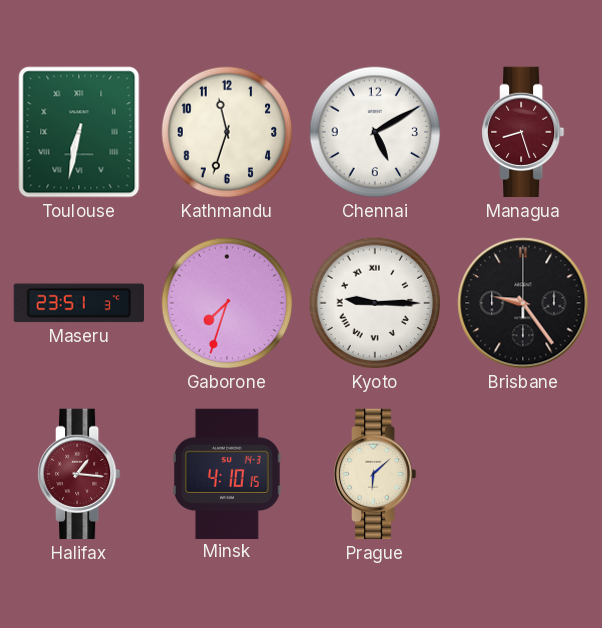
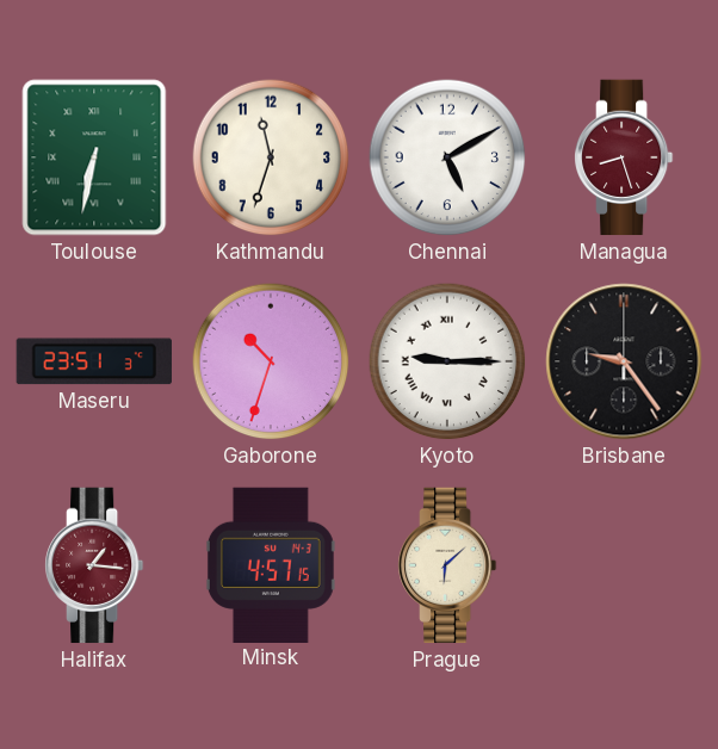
Gaborone: 7:33 -> 10:33 (271, 361)
Minsk: 4:10 -> 4:57 (271, 564)
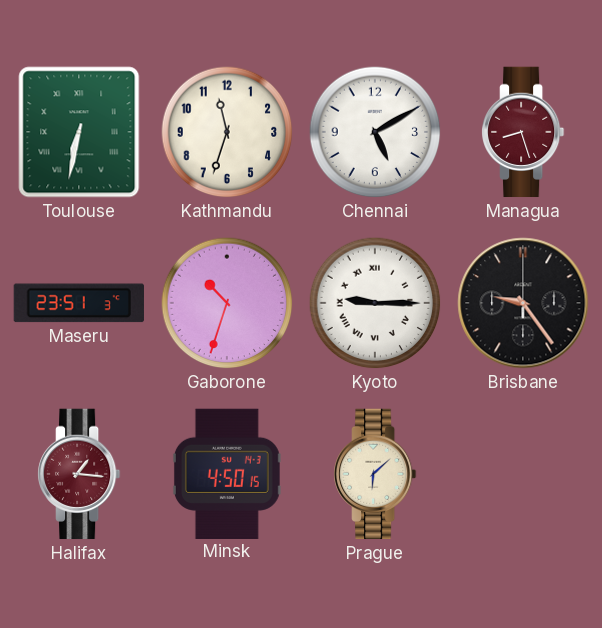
Minsk: 4:57 -> 4:50 (227, 473)
